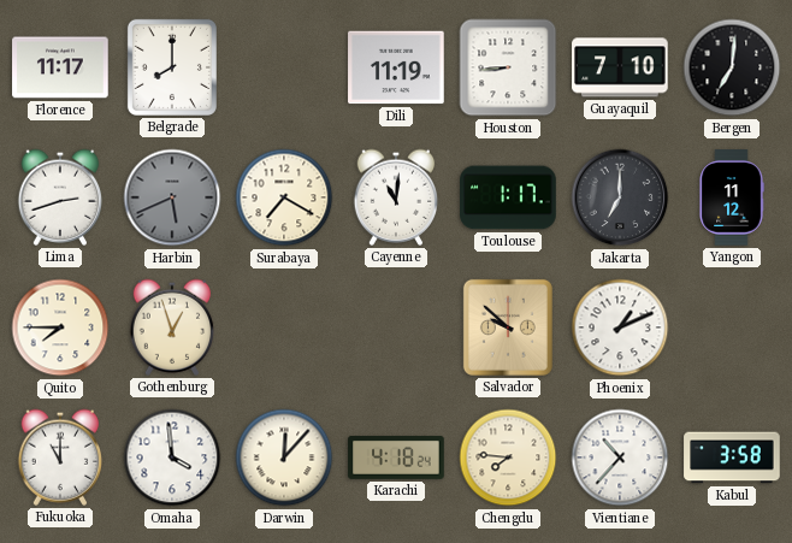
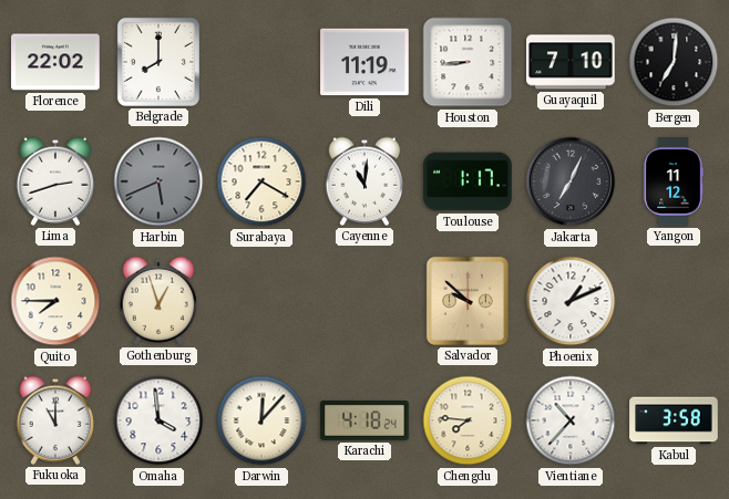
Florence: 11:17 -> 22:02 (55, 62)
Jakarta: 7:00 -> 7:04 (571, 181)
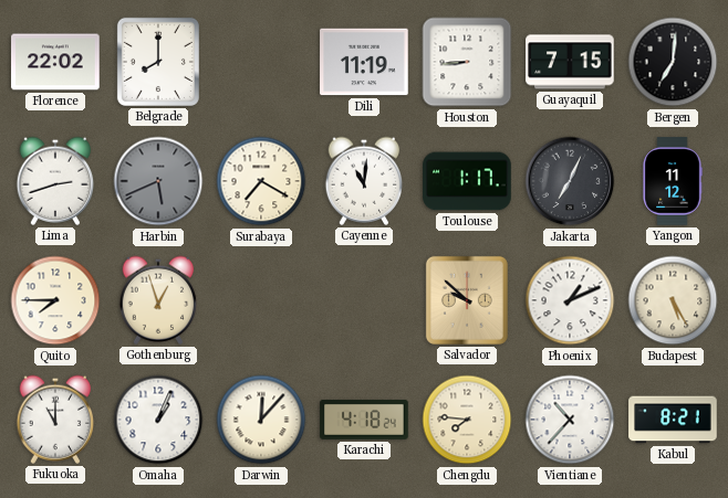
Guayaquil: 7:10 -> 7:15 (570, 62)
Budapest: none -> 5:25 (673, 300)
Omaha: 3:59 -> 1:04 (158, 420)
Kabul: 3:58 -> 8:21 (673, 420)
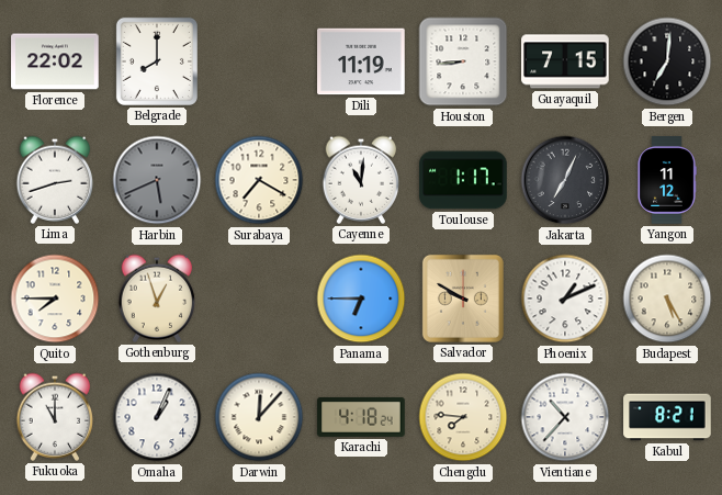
Panama: none -> 6:45 (361, 299)
Salvador: 9:52 -> 9:50 (463, 299)
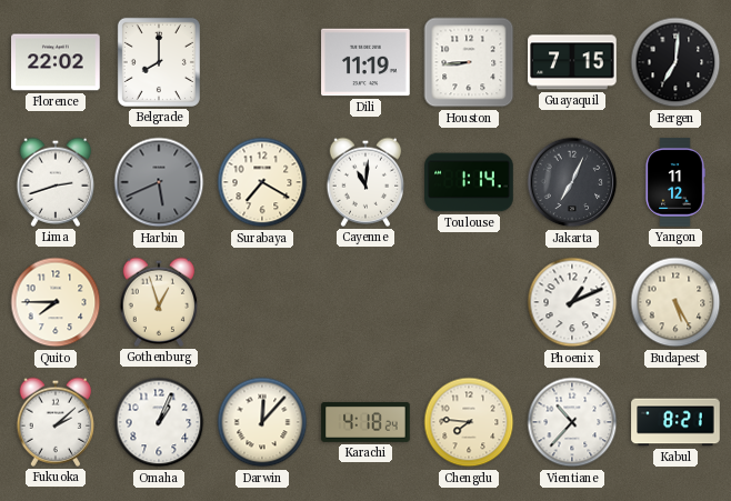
Toulouse: 1:17 -> 1:14 (469, 182)
Panama: 6:45 -> none (361, 299)
Salvador: 9:50 -> none (463, 299)
Fukuoka: 11:00 -> 2:08 (56, 422)
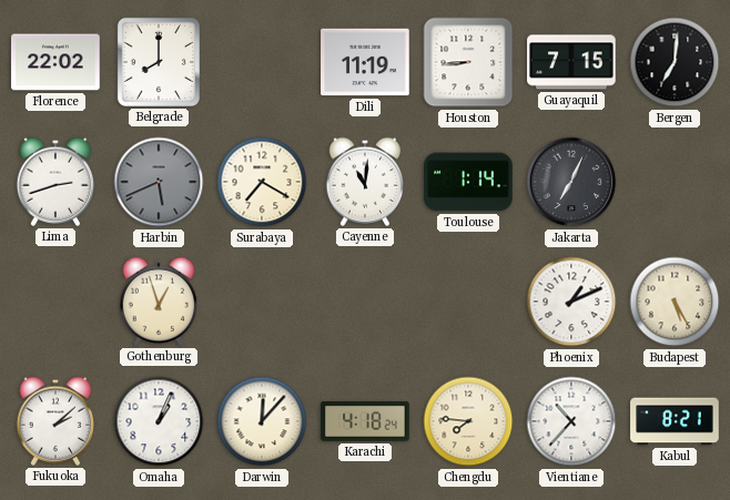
Yangon: 11:12 -> none (675, 182)
Quito: 7:45 -> none (56, 302)
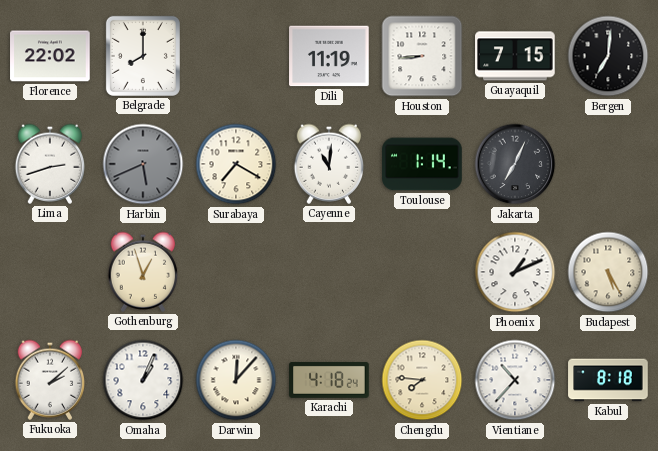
Kabul: 8:21 -> 8:18 (608, 380)
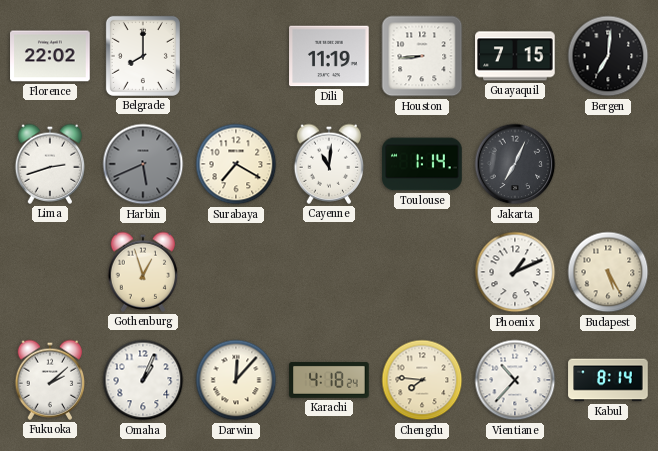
Kabul: 8:18 -> 8:14 (608, 380)
